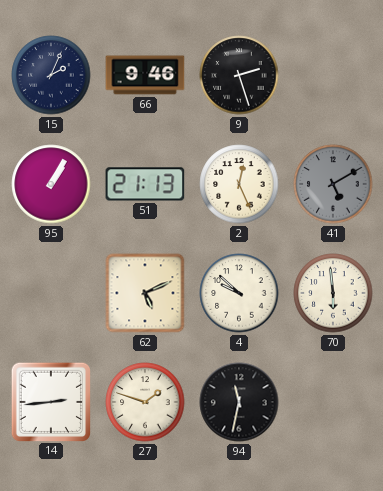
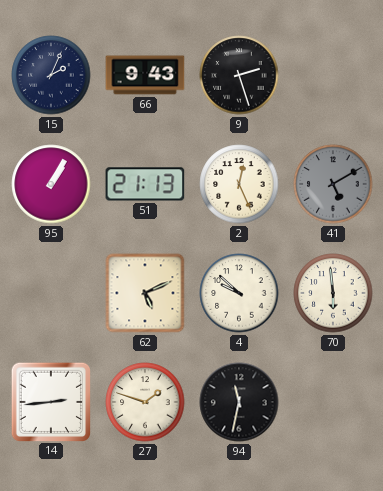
66: 9:46 -> 9:43 (145, 75)
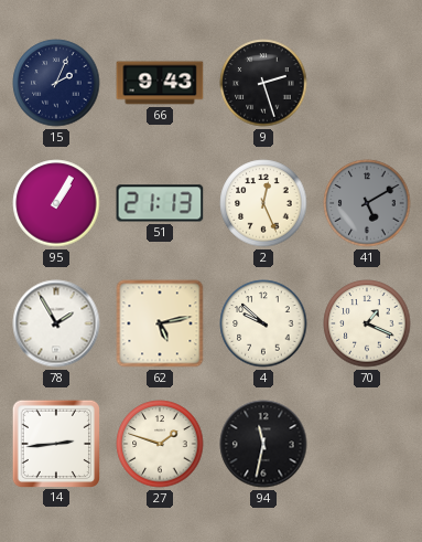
78: none -> 1:55 (56, 323)
62: 5:11 -> 5:13 (160, 323)
70: 5:59 -> 1:19 (367, 323)
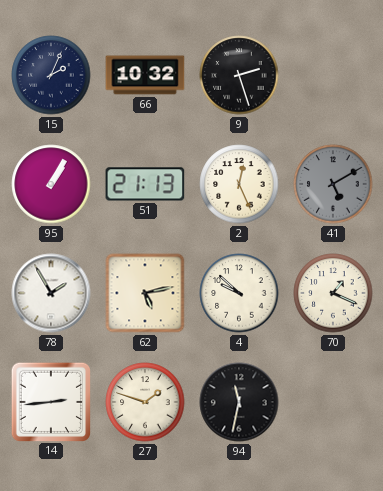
66: 9:43 -> 10:32 (145, 75)
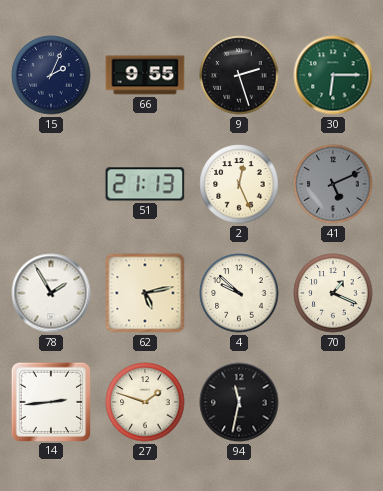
66: 10:32 -> 9:55 (145, 75)
30: none -> 6:15 (333, 75)
95: 1:05 -> none (51, 184)
41: 5:10 -> 5:11 (333, 184)
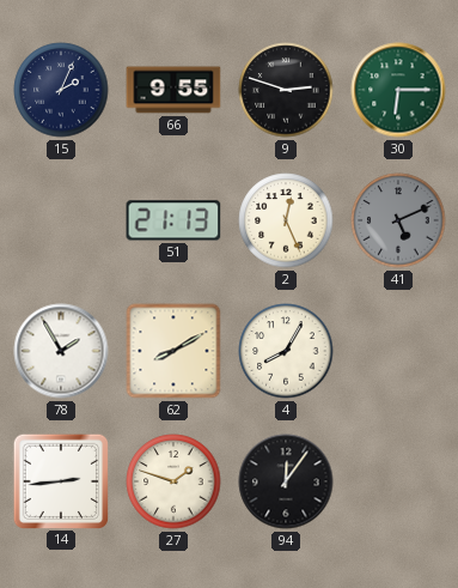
9: 2:27 -> 2:48 (286, 90)
62: 5:13 -> 8:10 (173, 351)
4: 9:52 -> 8:05 (286, 351)
70: 1:19 -> none (333, 293)
94: 11:32 -> 12:06 (286, 481)
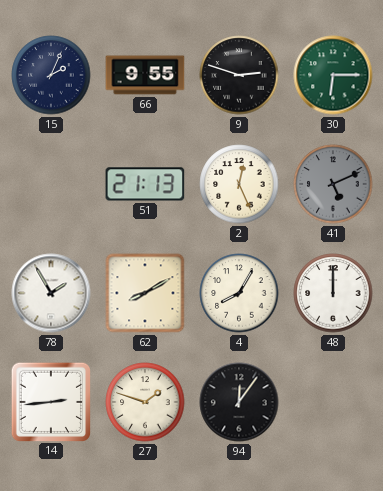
48: none -> 12:00 (333, 293)
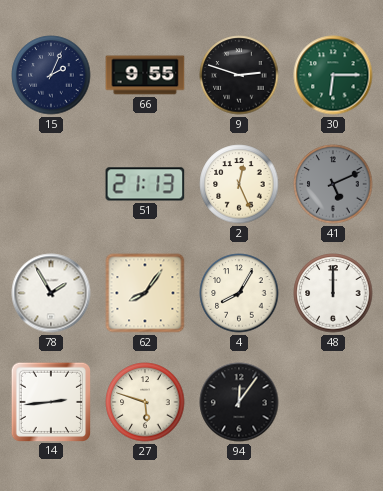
62: 8:10 -> 8:06 (145, 293)
27: 1:48 -> 5:48 (145, 402)
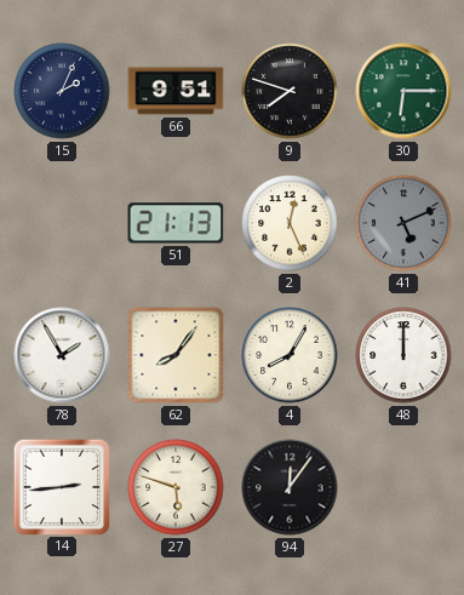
66: 9:55 -> 9:51 (176, 91)
9: 2:48 -> 7:48 (290, 91)
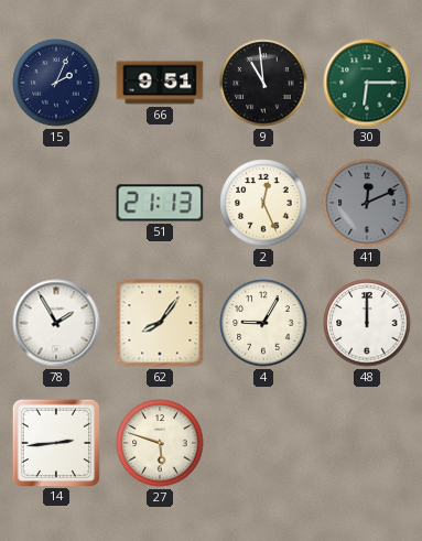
9: 7:48 -> 10:59 (263, 83)
41: 5:11 -> 12:11 (367, 203)
4: 8:05 -> 9:05 (263, 323)
94: 12:06 -> none (290, 487)
